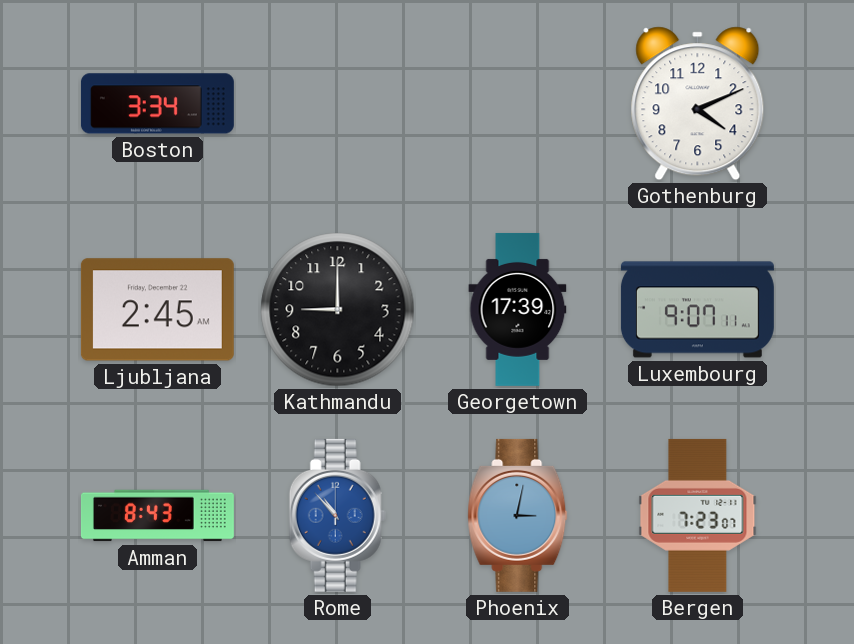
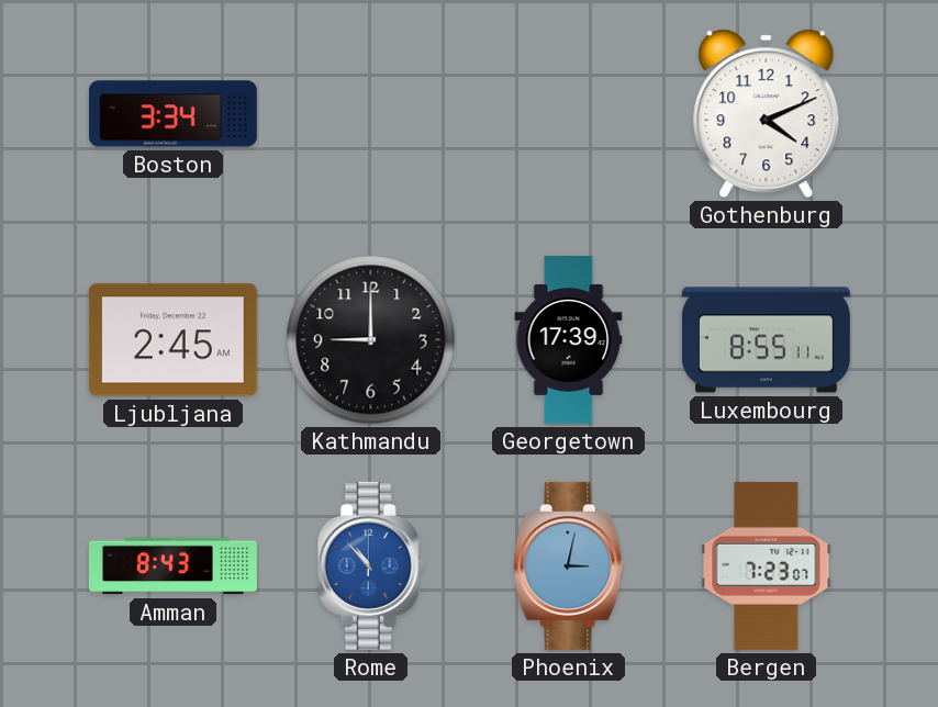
Luxembourg: 9:07 -> 8:55 (766, 340)
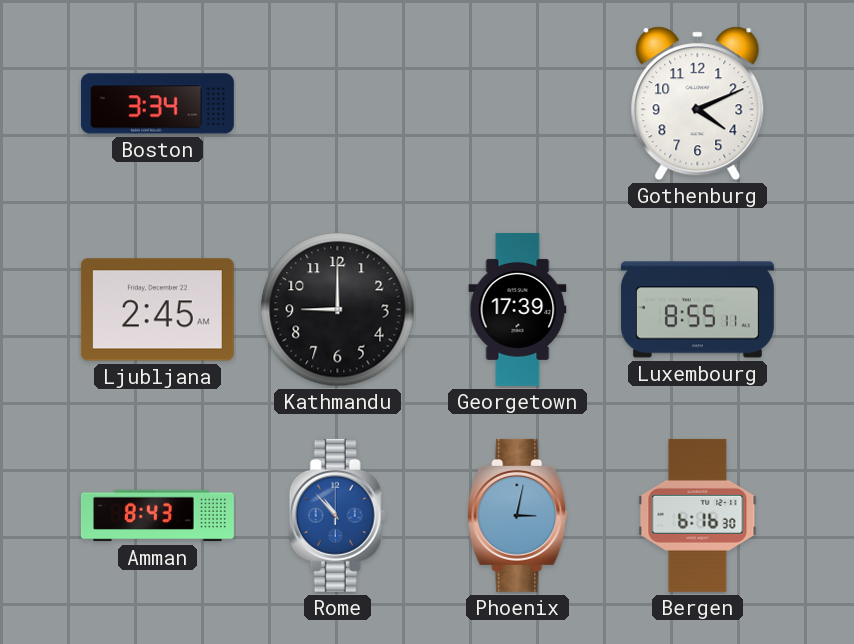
Bergen: 7:23 -> 6:16 (698, 515)
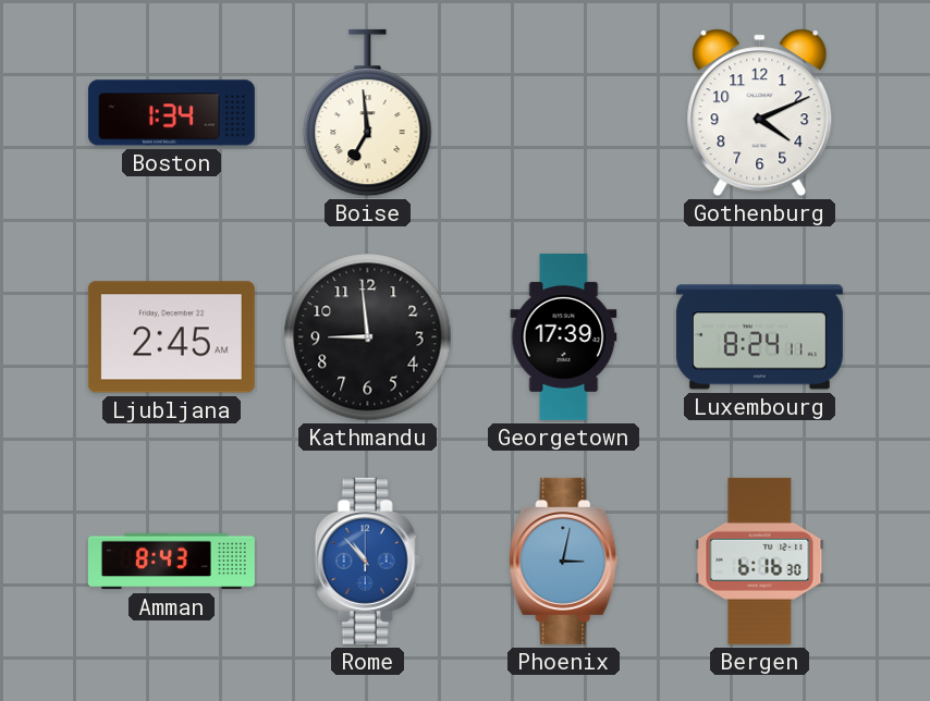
Boston: 3:34 -> 1:34 (171, 113)
Boise: none -> 6:59 (368, 113)
Kathmandu: 9:00 -> 8:59 (368, 337)
Luxembourg: 8:55 -> 8:24 (759, 337)
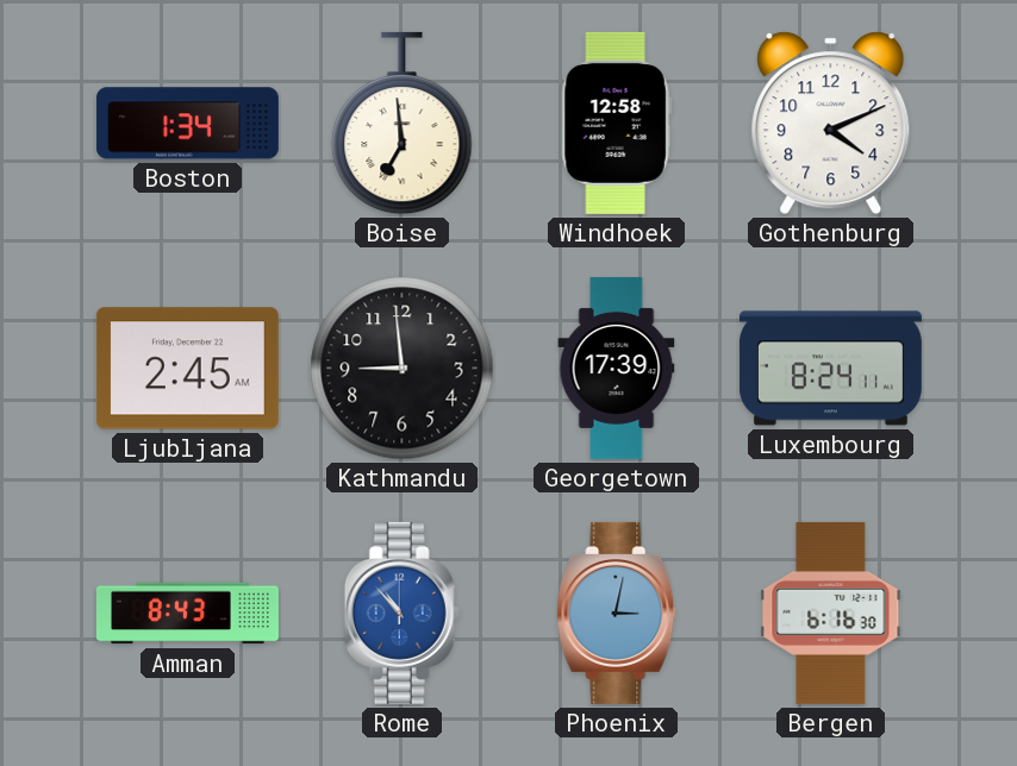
Windhoek: none -> 12:58 (616, 123)
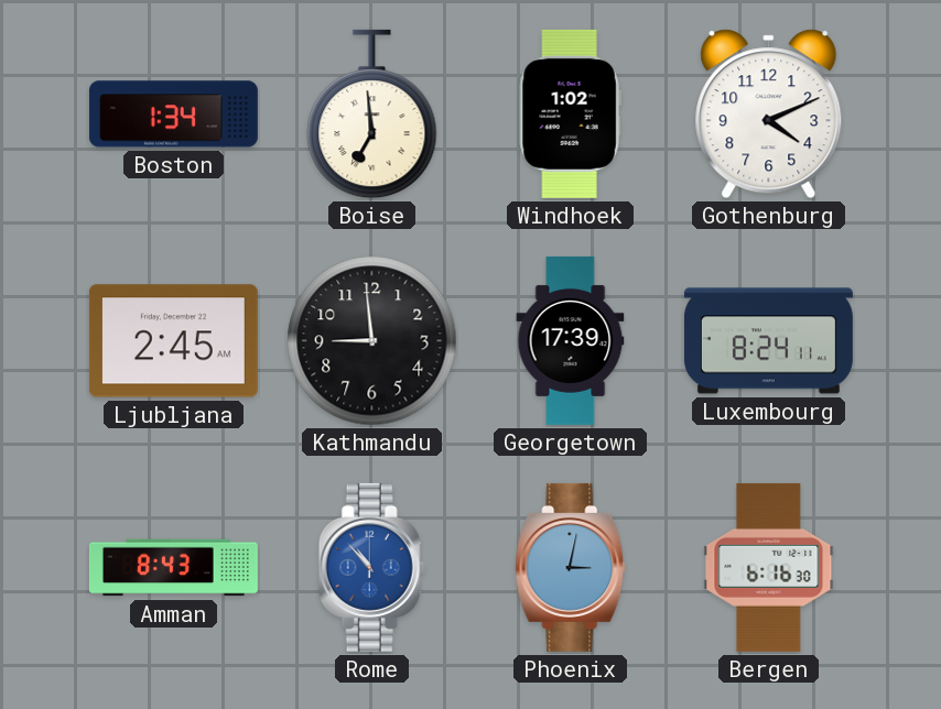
Windhoek: 12:58 -> 1:02 (570, 113)
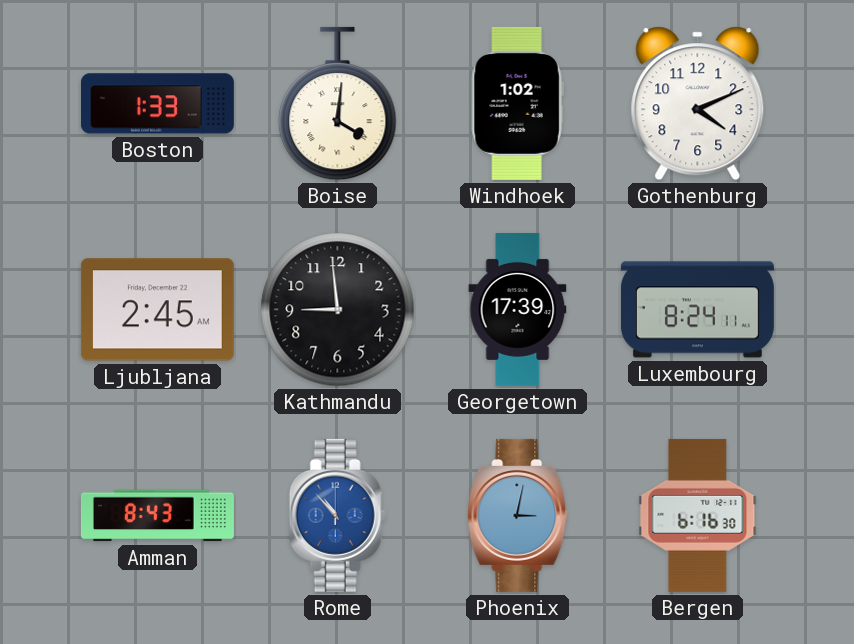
Boston: 1:34 -> 1:33 (157, 104)
Boise: 6:59 -> 4:01 (338, 104)
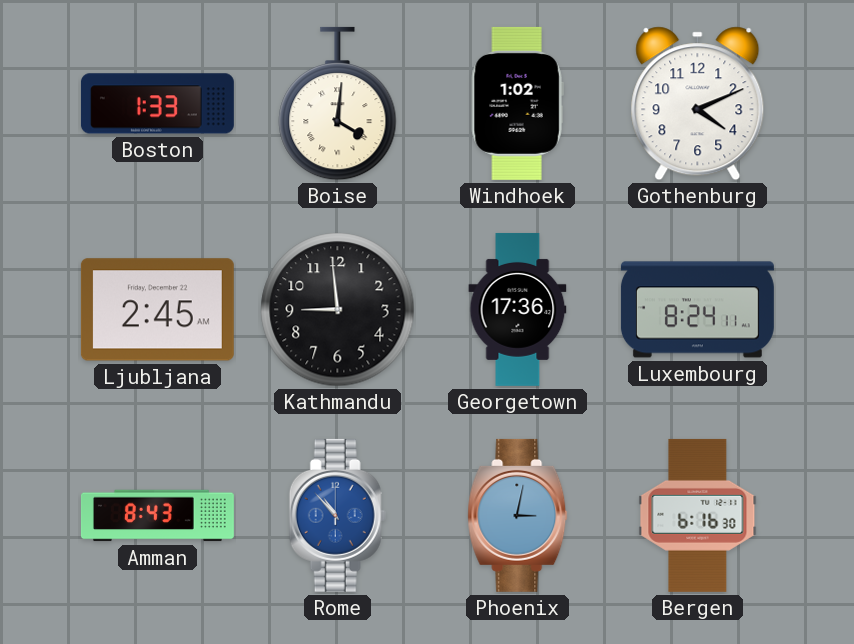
Georgetown: 17:39 -> 17:36 (518, 309)
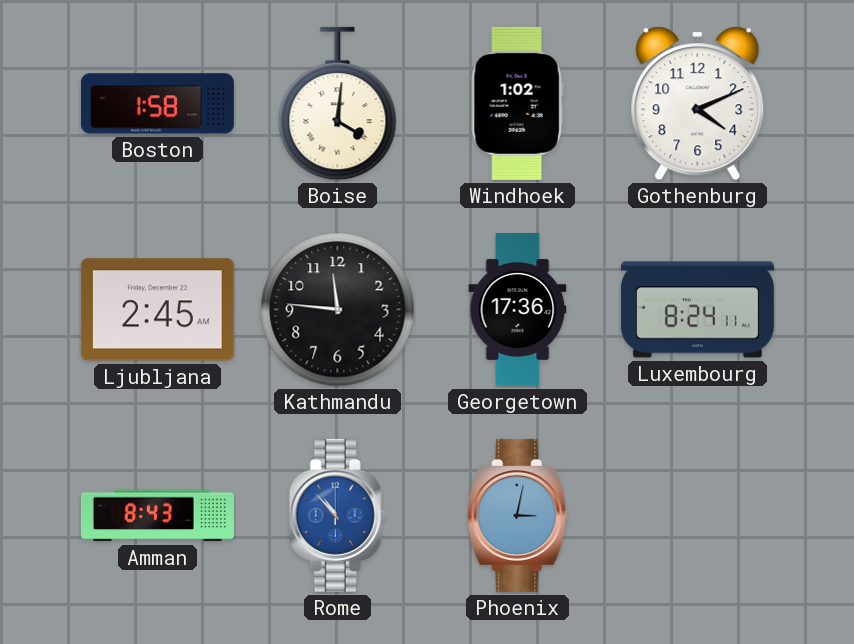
Boston: 1:33 -> 1:58 (157, 104)
Kathmandu: 8:59 -> 11:46 (338, 310)
Bergen: 6:16 -> none (698, 515)
